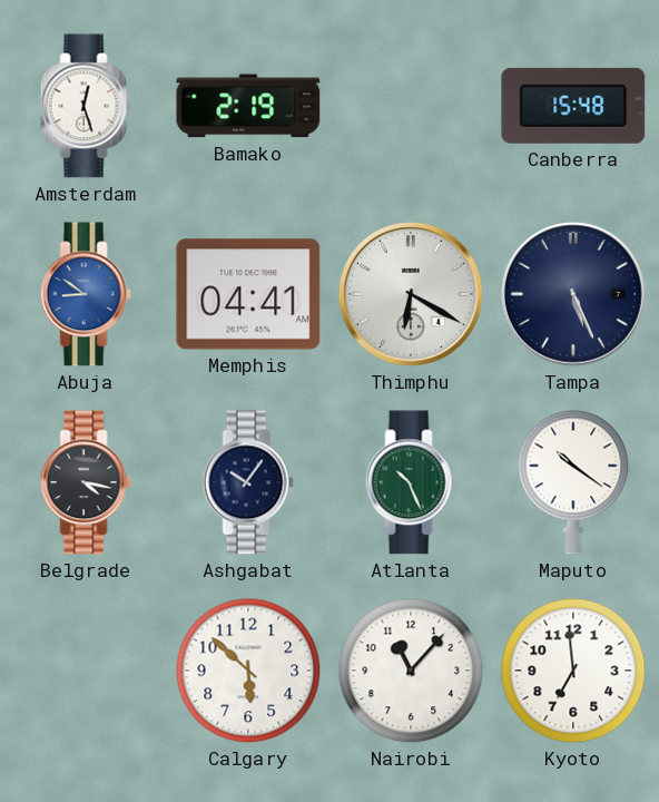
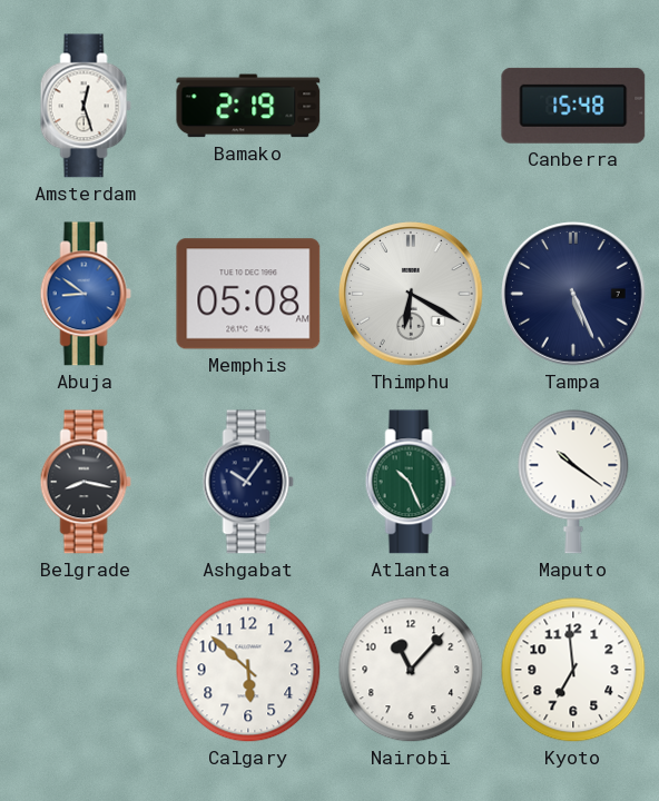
Memphis: 04:41 -> 05:08 (248, 294)
Belgrade: 4:17 -> 8:17 (86, 482)
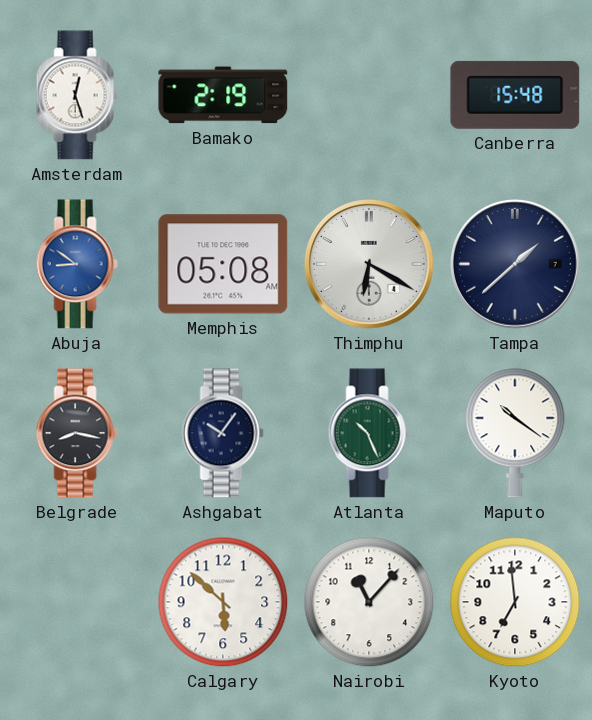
Tampa: 5:26 -> 1:38 (516, 265)
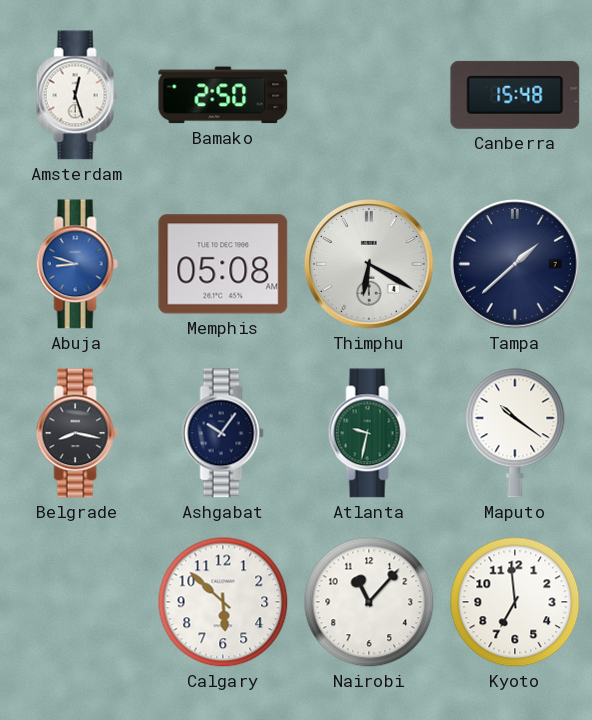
Bamako: 2:19 -> 2:50 (223, 95)
Abuja: 8:51 -> 8:48 (77, 264)
Atlanta: 10:26 -> 9:32 (369, 433)
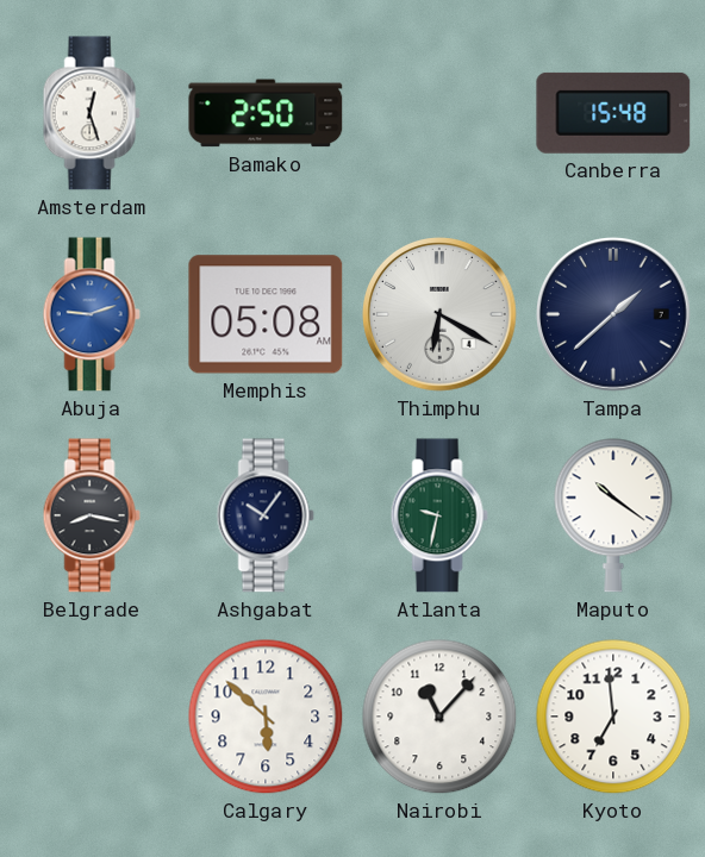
Abuja: 8:48 -> 9:12 (92, 314)
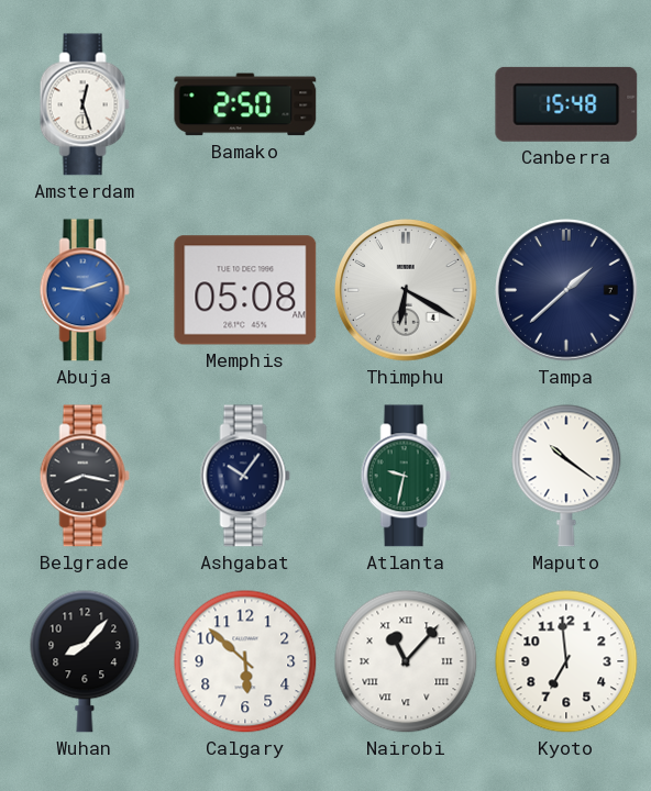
Wuhan: none -> 8:07 (85, 661)
Nairobi numerals: Arabic -> Roman (406, 661)
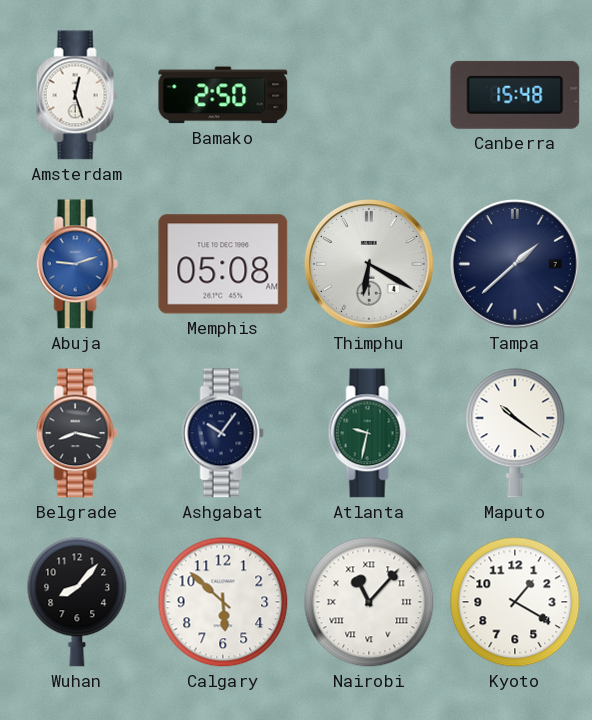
Kyoto: 6:59 -> 1:20 (515, 602)
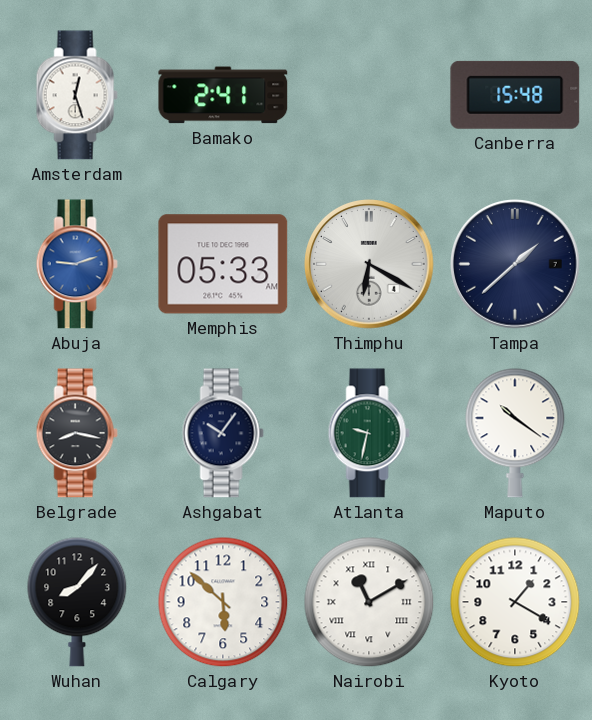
Bamako: 2:50 -> 2:41 (223, 95)
Memphis: 05:08 -> 05:33 (223, 264)
Nairobi: 11:07 -> 11:10 (369, 602)
